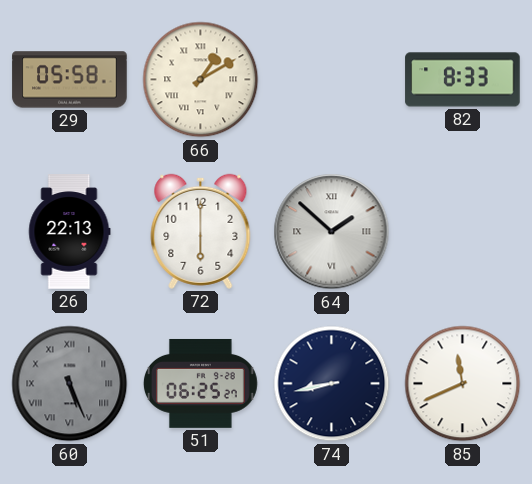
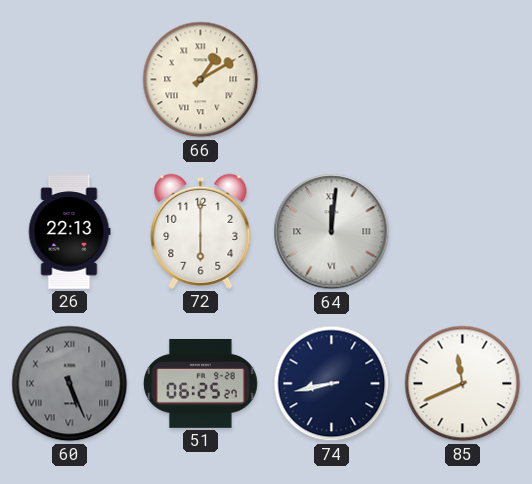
29: 05:58 -> none (70, 80)
82: 8:33 -> none (463, 80)
64: 1:52 -> 12:01 (332, 232)
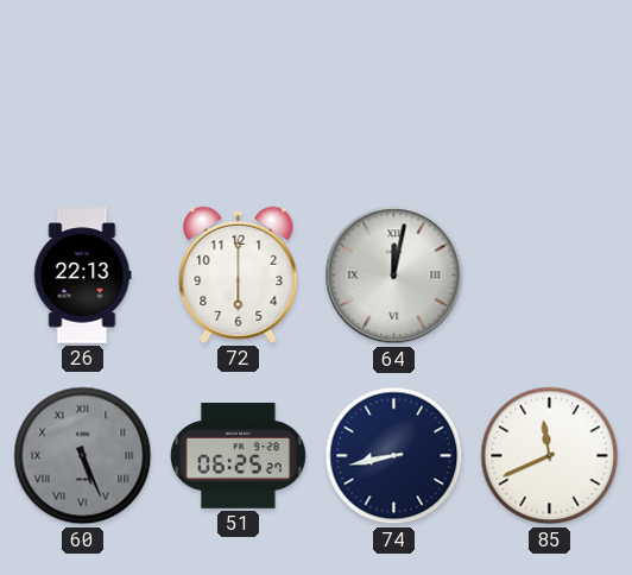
66: 1:10 -> none (201, 80)
64: 12:01 -> 12:02 (394, 276)
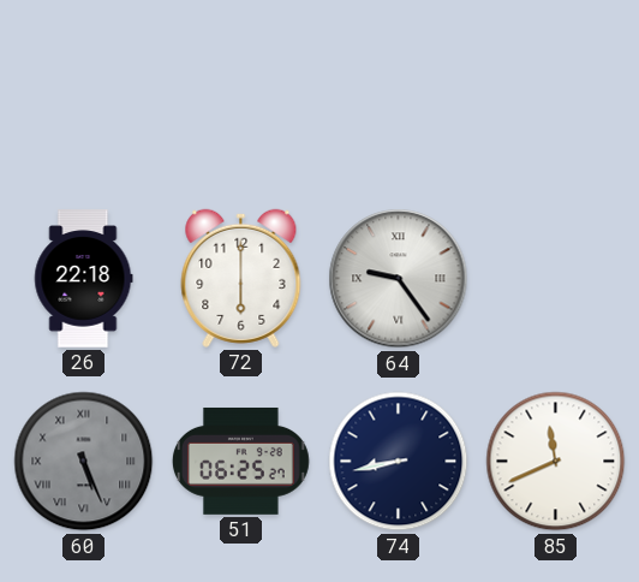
26: 22:13 -> 22:18 (84, 279)
64: 12:02 -> 9:24 (399, 279)
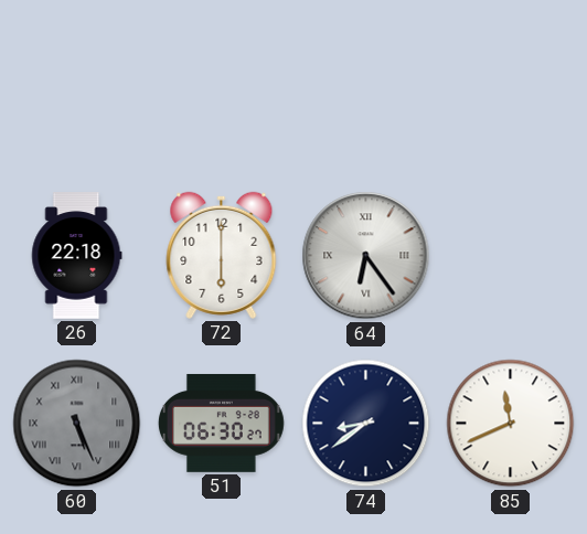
64: 9:24 -> 6:24 (366, 256)
51: 06:25 -> 06:30 (222, 423)
74: 8:43 -> 8:39 (366, 424)
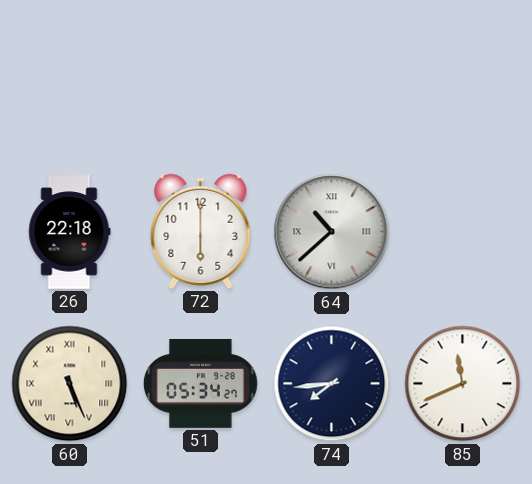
64: 6:24 -> 10:38 (332, 232)
60 dial: grey -> cream (70, 384)
51: 06:30 -> 05:34 (201, 383)
74: 8:39 -> 7:44 (332, 384)
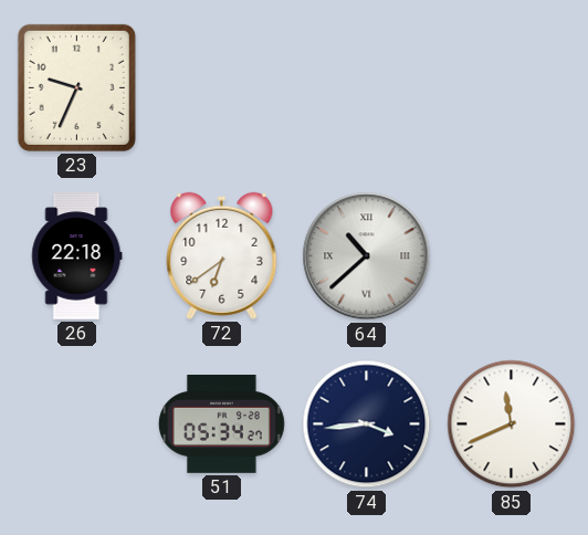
23: none -> 9:34 (76, 87)
72: 6:00 -> 6:39 (222, 255)
60: 5:26 -> none (70, 384)
74: 7:44 -> 3:44 (367, 424)
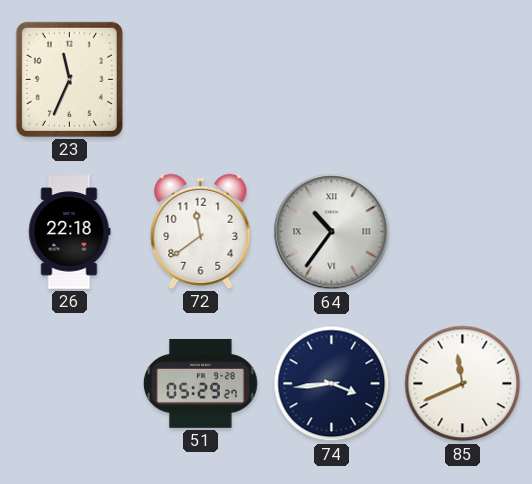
23: 9:34 -> 11:34 (69, 79)
72: 6:39 -> 11:39 (201, 231)
64: 10:38 -> 10:36 (332, 232)
51: 05:34 -> 05:29 (201, 383)
